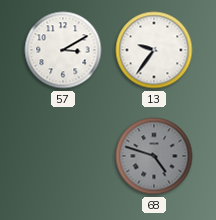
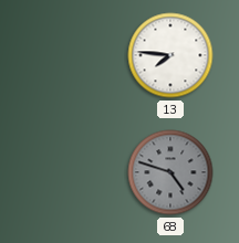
57: 3:10 -> none (63, 50)
13: 9:36 -> 7:46 (170, 55)
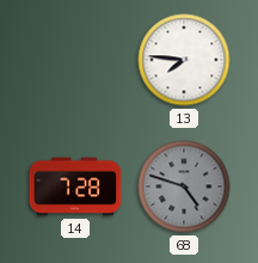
14: none -> 7:28 (75, 186)
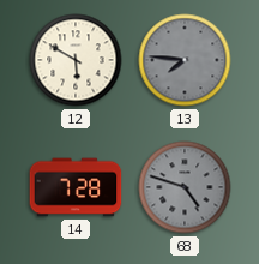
12: none -> 5:50 (76, 60)
13 dial: white -> grey (185, 60)
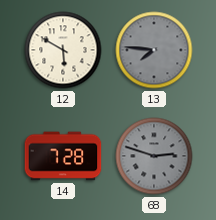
68: 4:48 -> 2:48 (154, 156)
